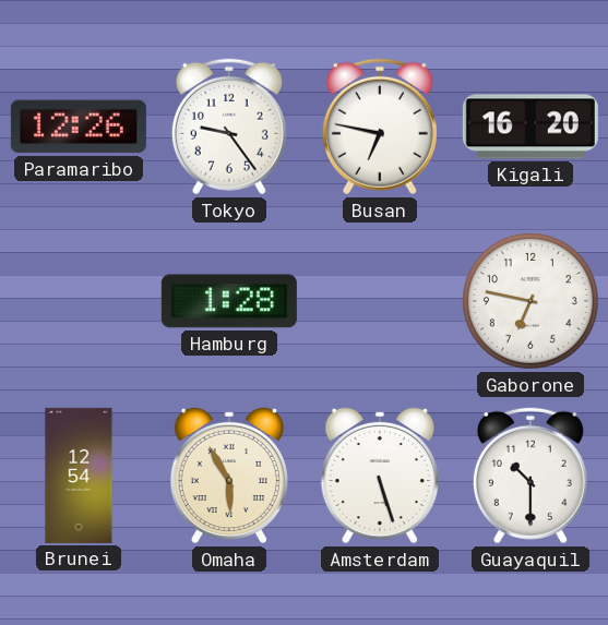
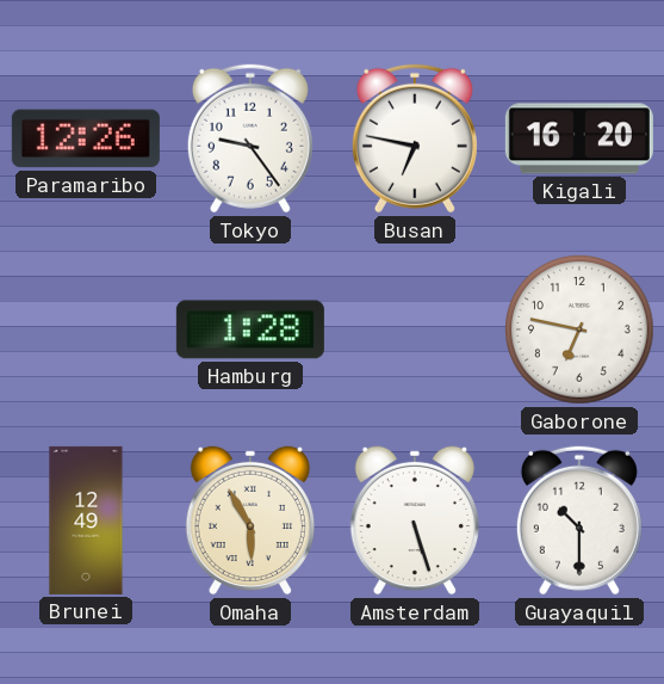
Brunei: 12:54 -> 12:49 (86, 520)
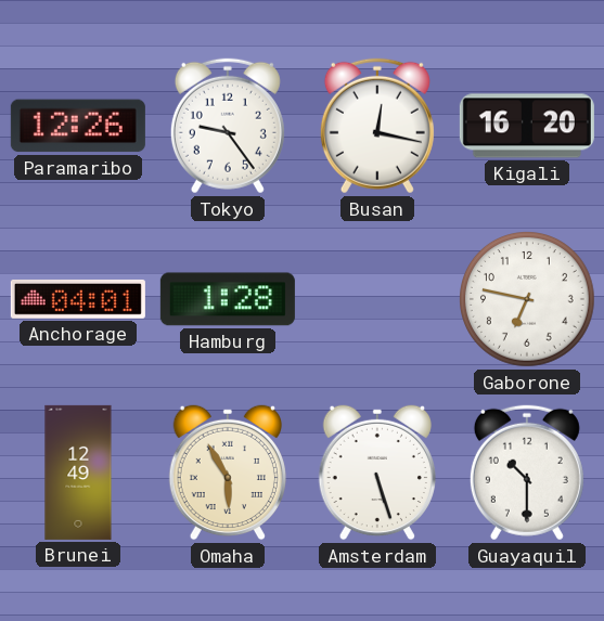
Busan: 6:47 -> 12:17 (377, 126)
Anchorage: none -> 04:01 (78, 299)
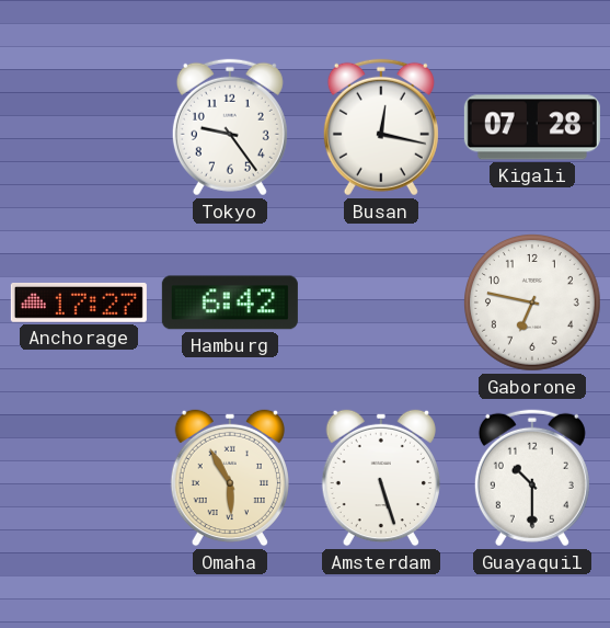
Paramaribo: 12:26 -> none (78, 126)
Kigali: 16:20 -> 07:28 (532, 127)
Anchorage: 04:01 -> 17:27 (79, 302)
Hamburg: 1:28 -> 6:42 (230, 302)
Brunei: 12:49 -> none (78, 473)
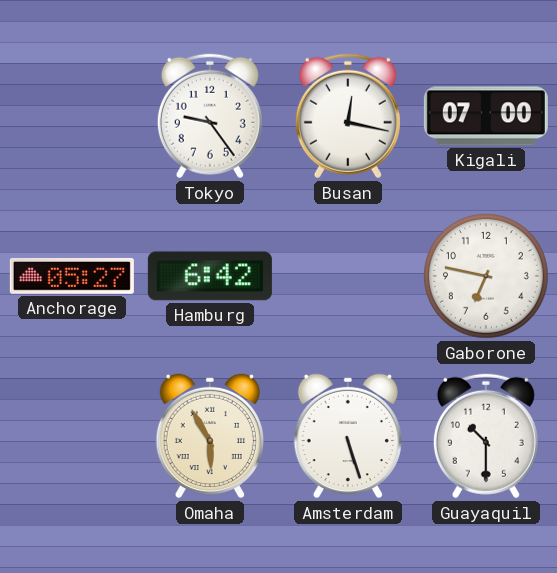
Kigali: 07:28 -> 07:00 (486, 116)
Anchorage: 17:27 -> 05:27 (72, 276)
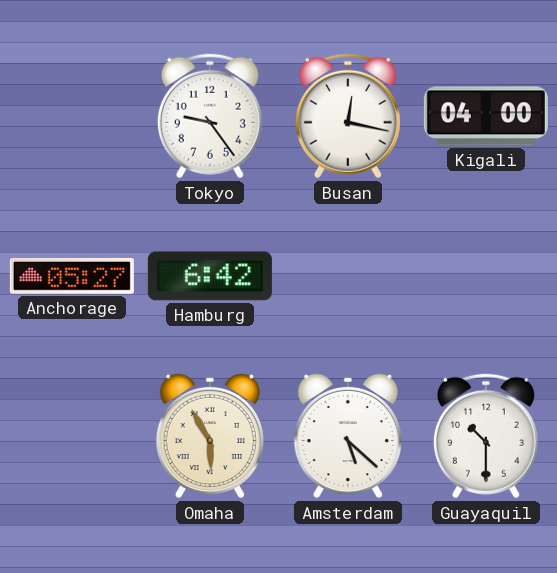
Kigali: 07:00 -> 04:00 (486, 116)
Gaborone: 6:47 -> none (487, 277)
Amsterdam: 5:27 -> 5:22 (348, 436)
